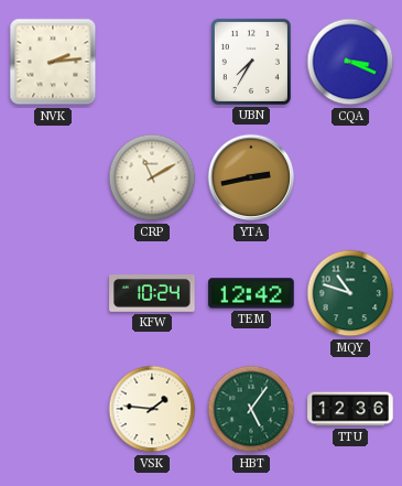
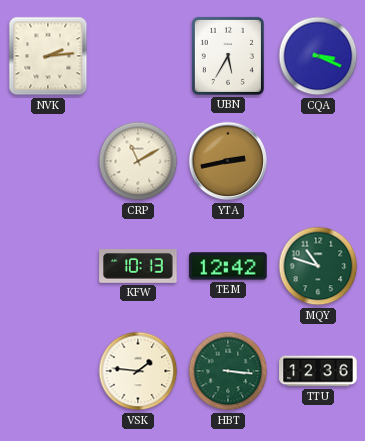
UBN: 7:35 -> 5:35 (228, 56)
KFW: 10:24 -> 10:13 (138, 267)
HBT: 5:06 -> 3:16 (228, 371)
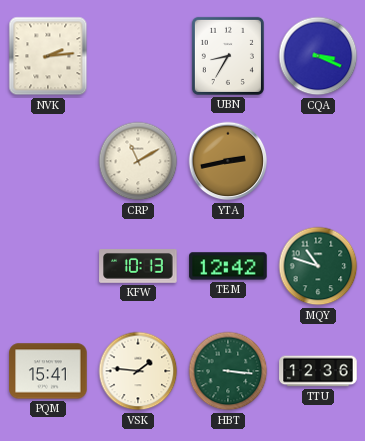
UBN: 5:35 -> 8:35 (228, 56)
PQM: none -> 15:41 (48, 371)
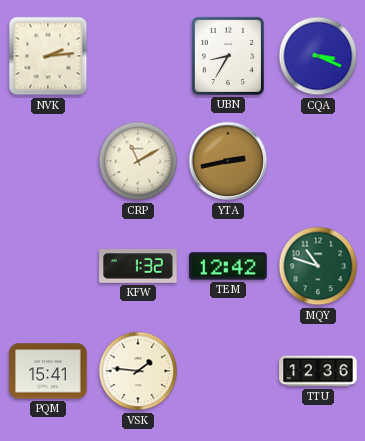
KFW: 10:13 -> 1:32 (138, 267)
HBT: 3:16 -> none (228, 371)
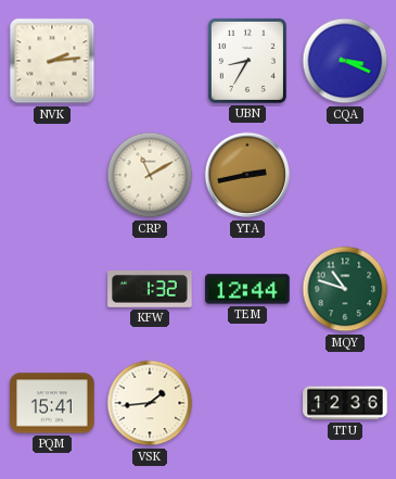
TEM: 12:42 -> 12:44 (247, 289)
VSK: 1:46 -> 1:44 (150, 403)
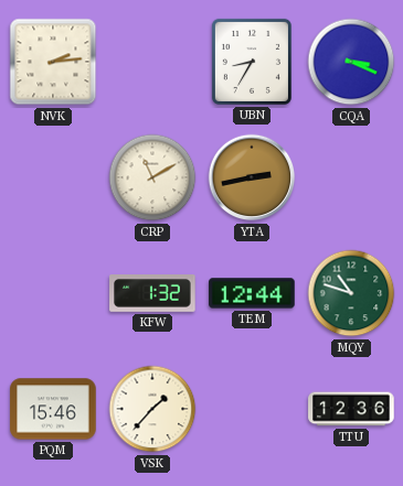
PQM: 15:41 -> 15:46 (53, 409)
VSK: 1:44 -> 1:37 (152, 409)
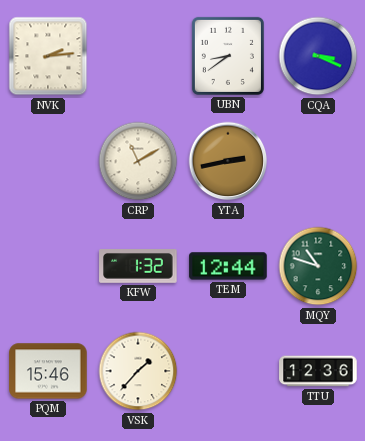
UBN: 8:35 -> 8:39 (228, 56)
